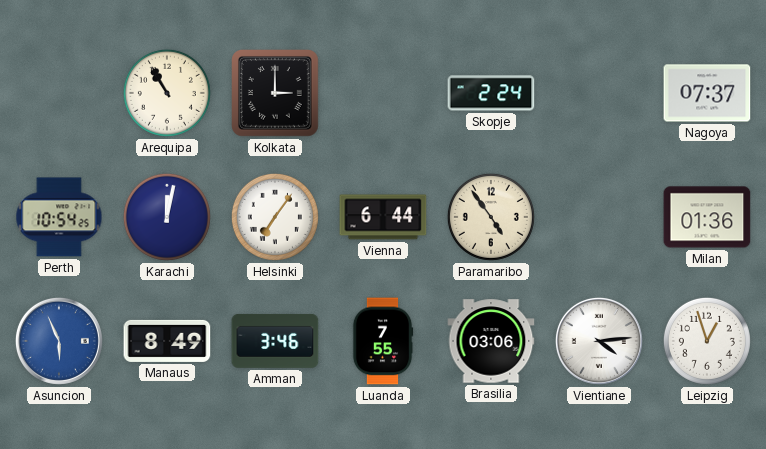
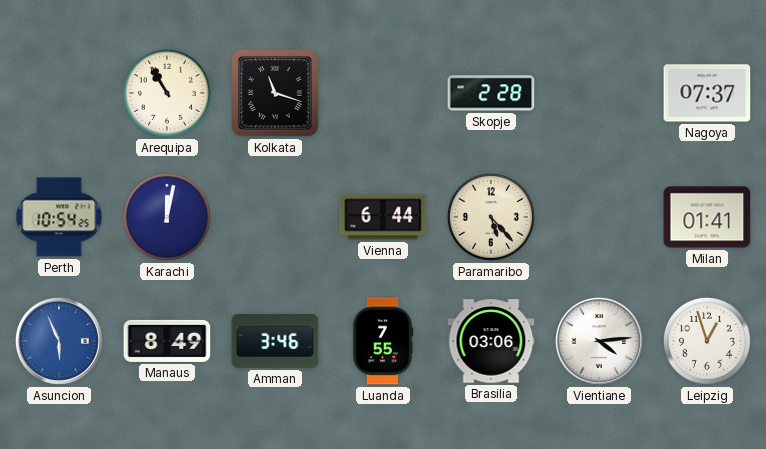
Kolkata: 3:00 -> 11:18 (276, 94)
Skopje: 2:24 -> 2:28 (491, 93)
Helsinki: 7:06 -> none (275, 217)
Paramaribo: 4:54 -> 5:23 (491, 217)
Milan: 01:36 -> 01:41 (707, 217)
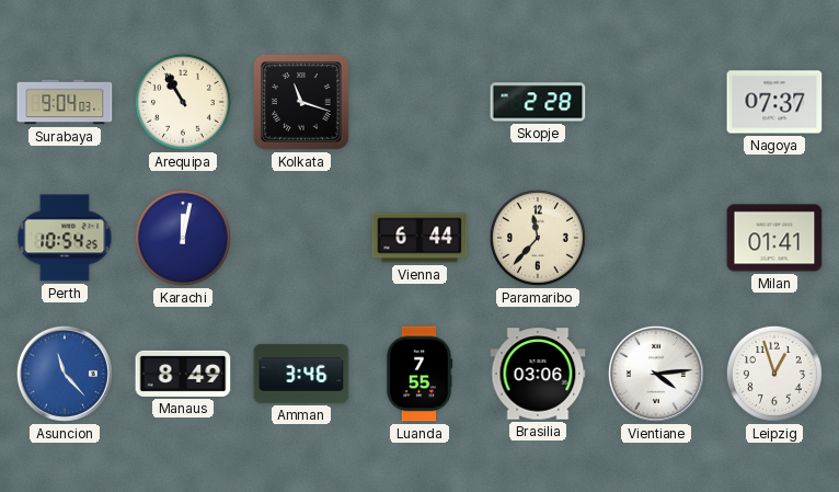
Surabaya: none -> 9:04 (65, 102)
Paramaribo: 5:23 -> 11:37 (538, 238)
Asuncion: 5:56 -> 11:23 (65, 374)
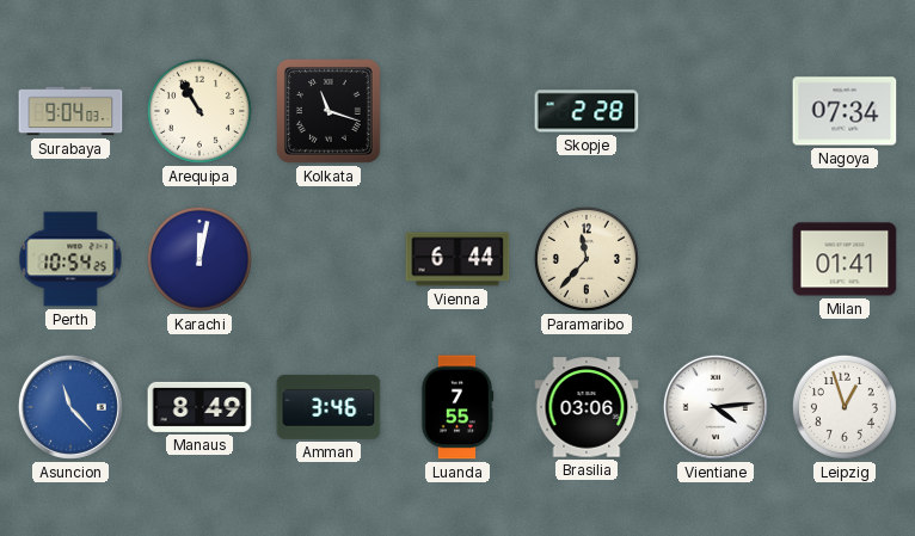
Nagoya: 07:37 -> 07:34 (845, 111)
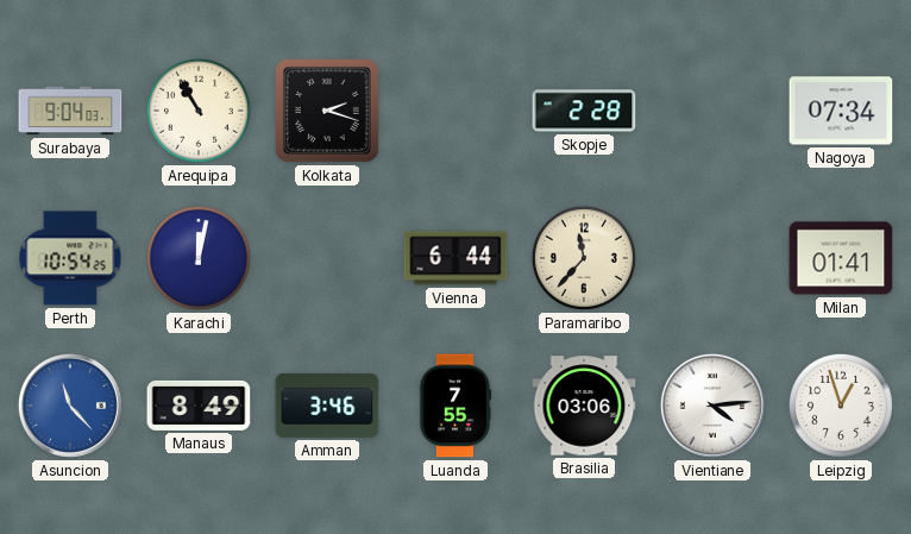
Kolkata: 11:18 -> 2:18 (328, 112)
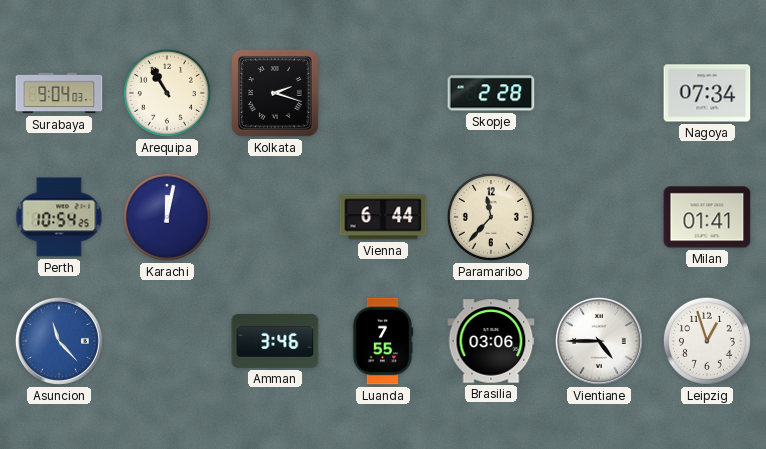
Manaus: 8:49 -> none (199, 406)
Vientiane: 4:14 -> 4:45 (599, 341)
